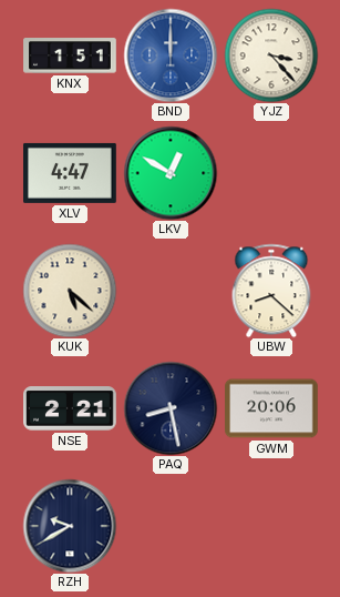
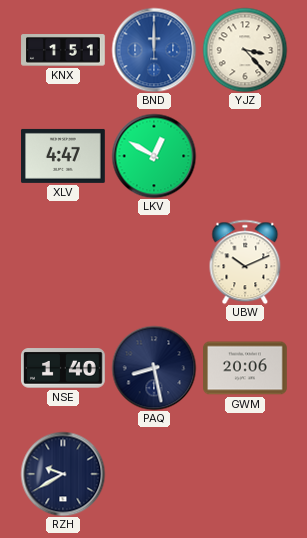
KUK: 5:22 -> none (70, 291)
UBW: 8:22 -> 10:11 (245, 262)
NSE: 2:21 -> 1:40 (64, 368)
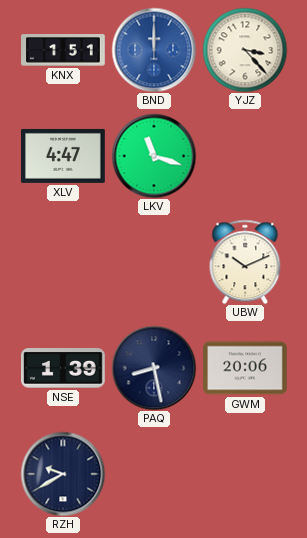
LKV: 12:50 -> 11:18 (154, 156)
NSE: 1:40 -> 1:39 (64, 368)
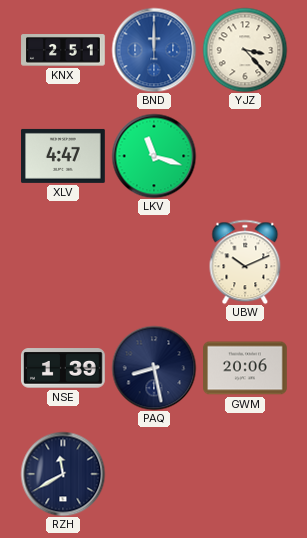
KNX: 1:51 -> 2:51 (63, 50)
RZH: 9:40 -> 11:40 (63, 474)
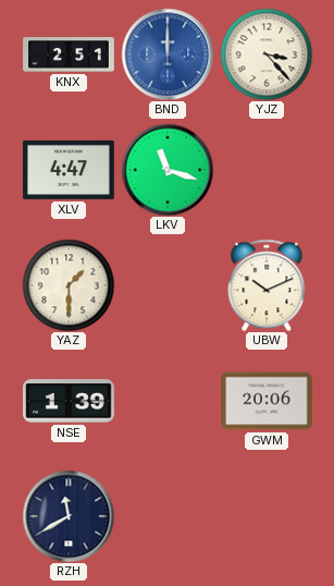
YAZ: none -> 1:30 (69, 285)
PAQ: 8:28 -> none (154, 368)
